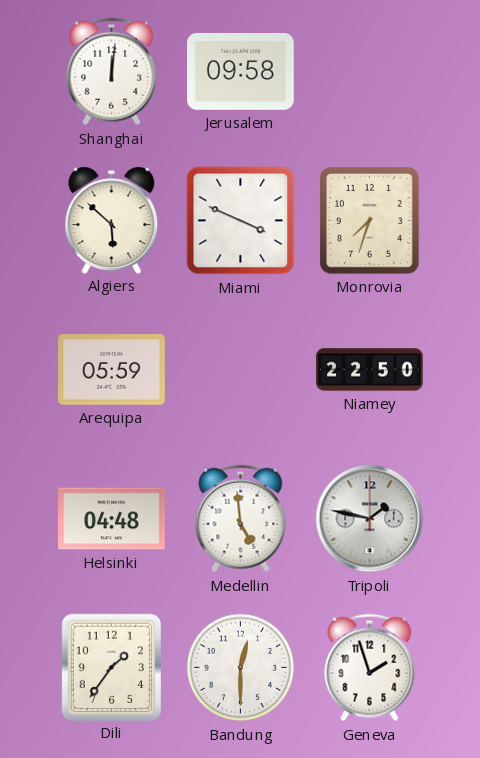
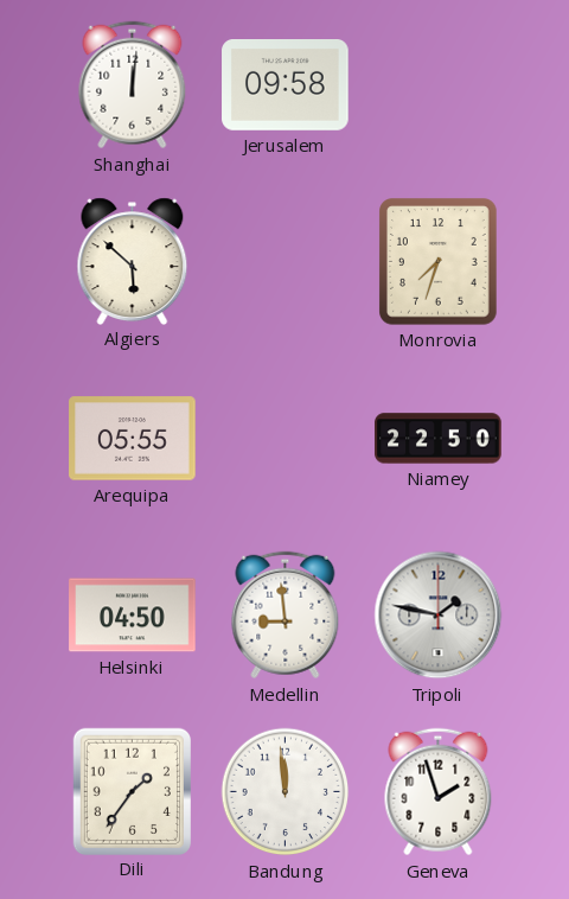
Miami: 3:49 -> none (241, 221)
Arequipa: 05:59 -> 05:55 (133, 439)
Helsinki: 04:48 -> 04:50 (133, 616)
Medellin: 4:59 -> 8:59 (286, 616)
Bandung: 12:30 -> 11:59 (286, 792)
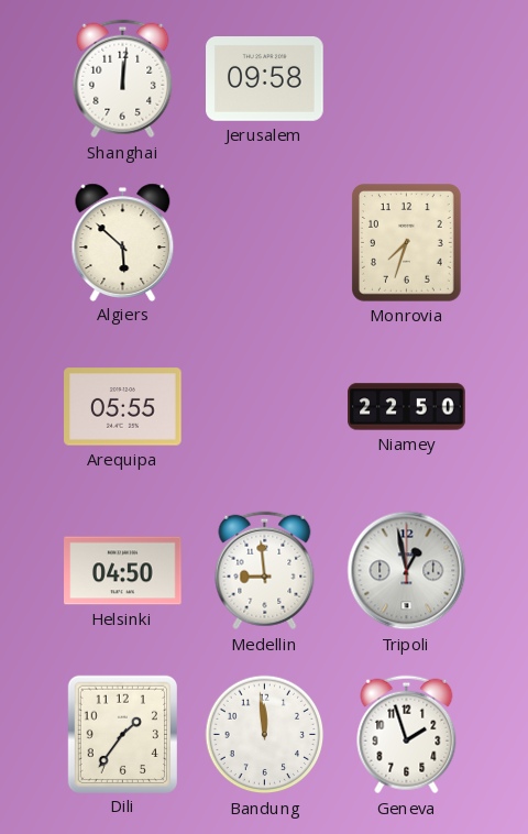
Tripoli: 1:47 -> 12:58 (407, 571)
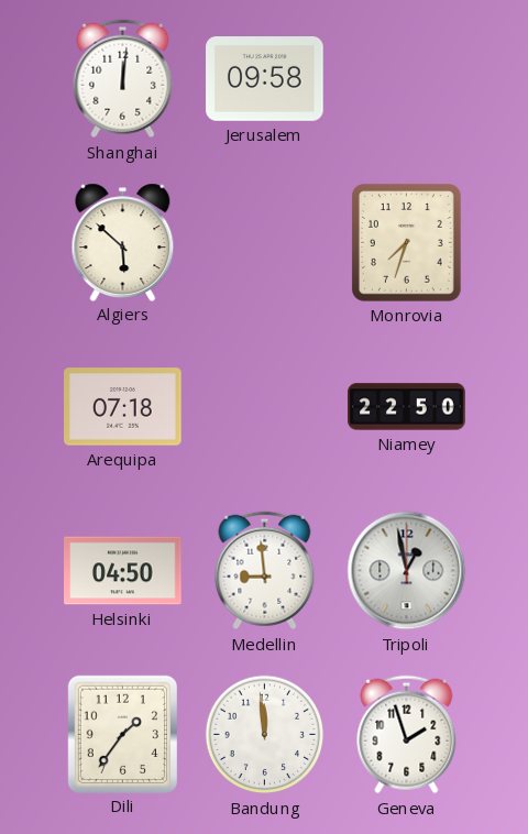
Arequipa: 05:55 -> 07:18 (123, 407)
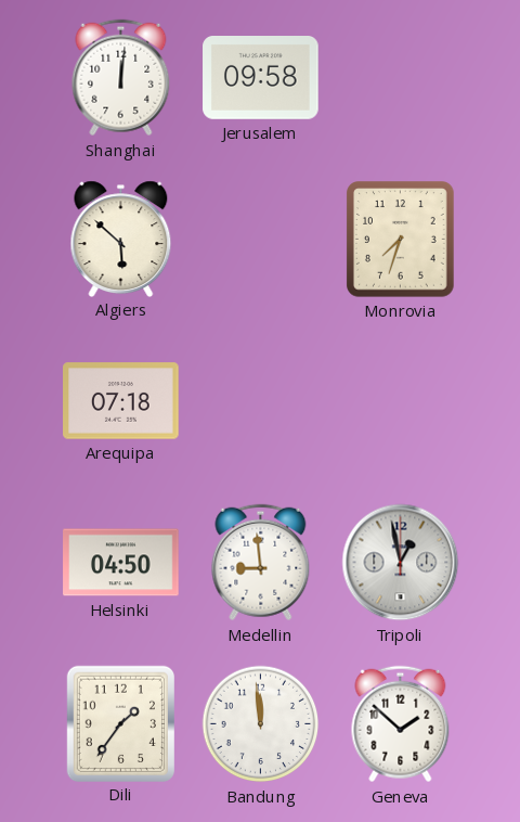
Niamey: 22:50 -> none (407, 407)
Geneva: 1:57 -> 1:52 (401, 724)
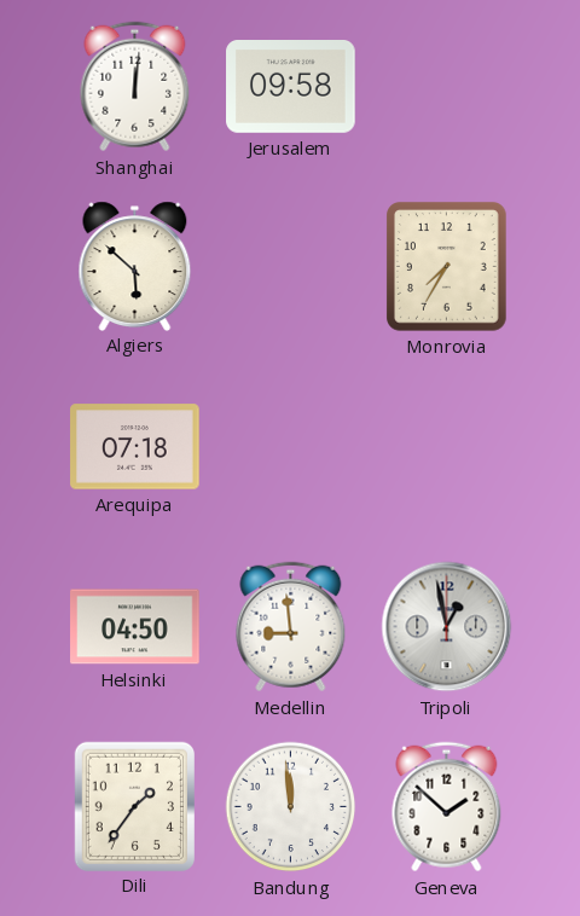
Monrovia: 7:33 -> 7:35 (447, 267)
